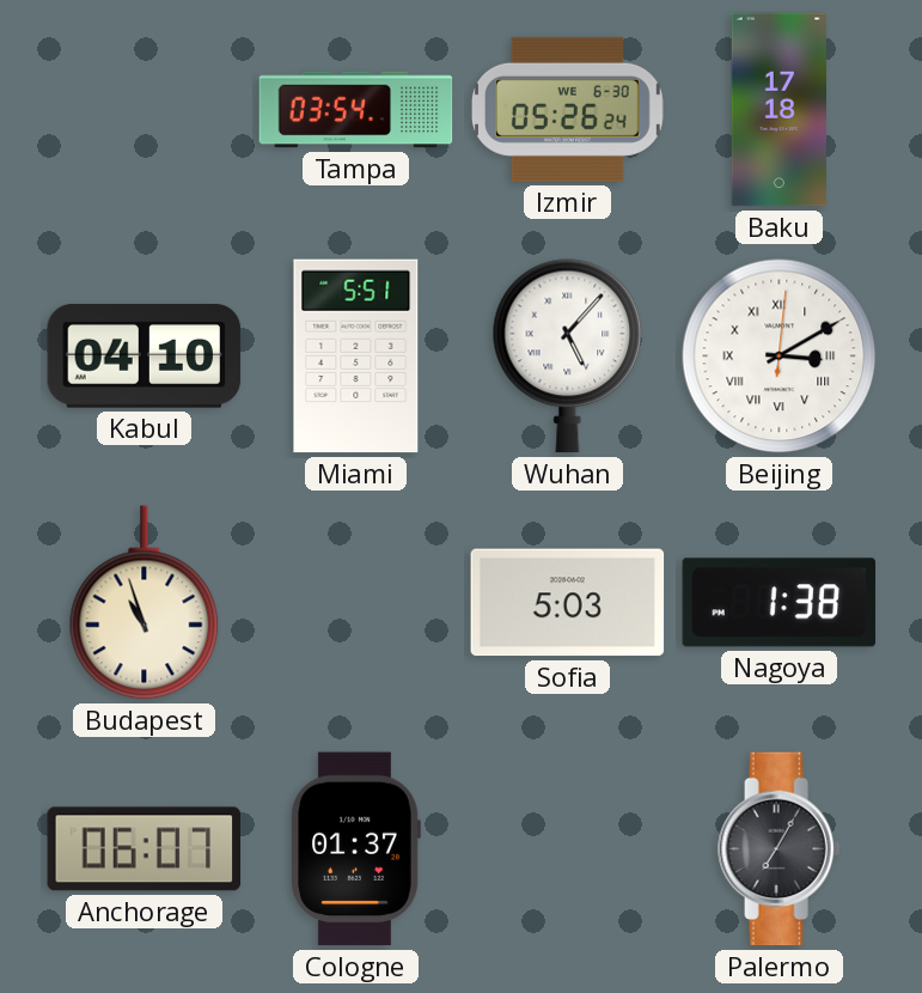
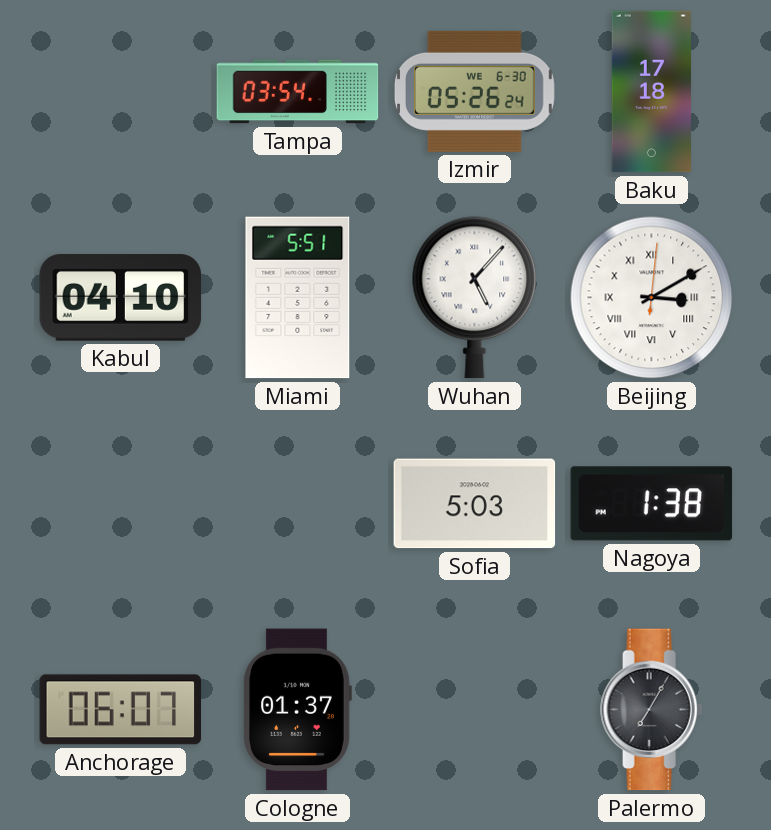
Budapest: 10:57 -> none (145, 603)
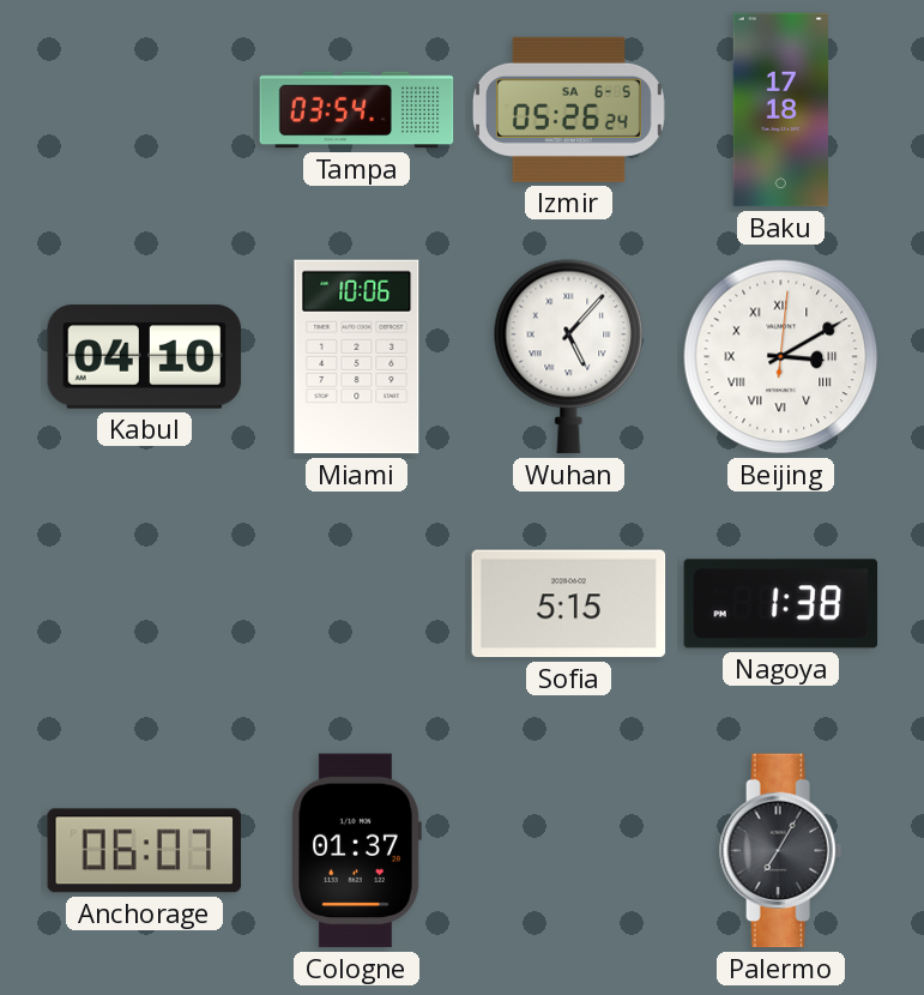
Izmir date: WE 6-30 -> SA 6-5 (568, 109)
Miami: 5:51 -> 10:06 (357, 357)
Sofia: 5:03 -> 5:15 (569, 604)
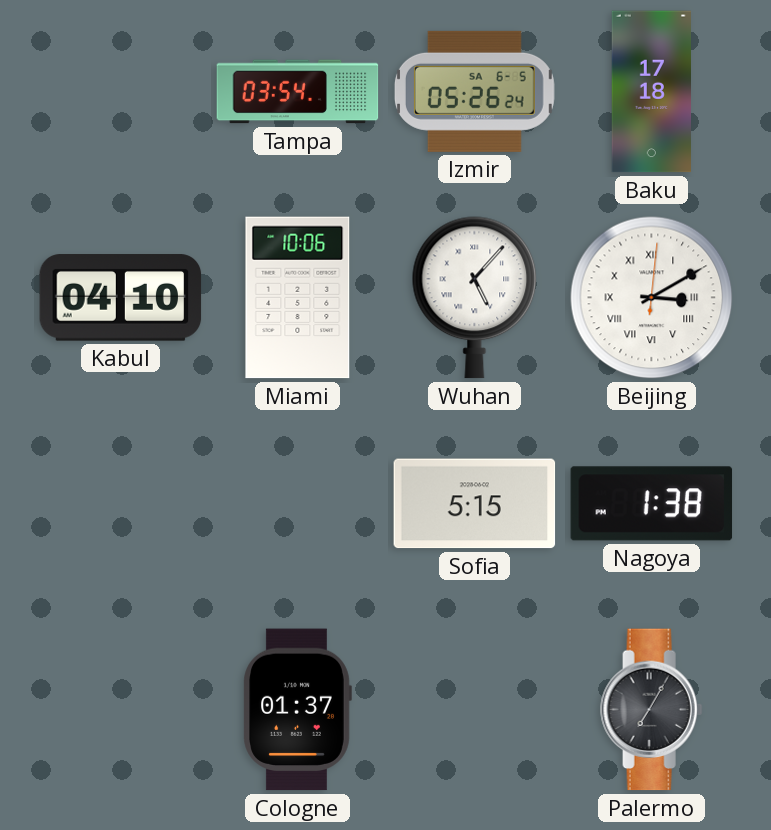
Anchorage: 06:07 -> none (145, 851)
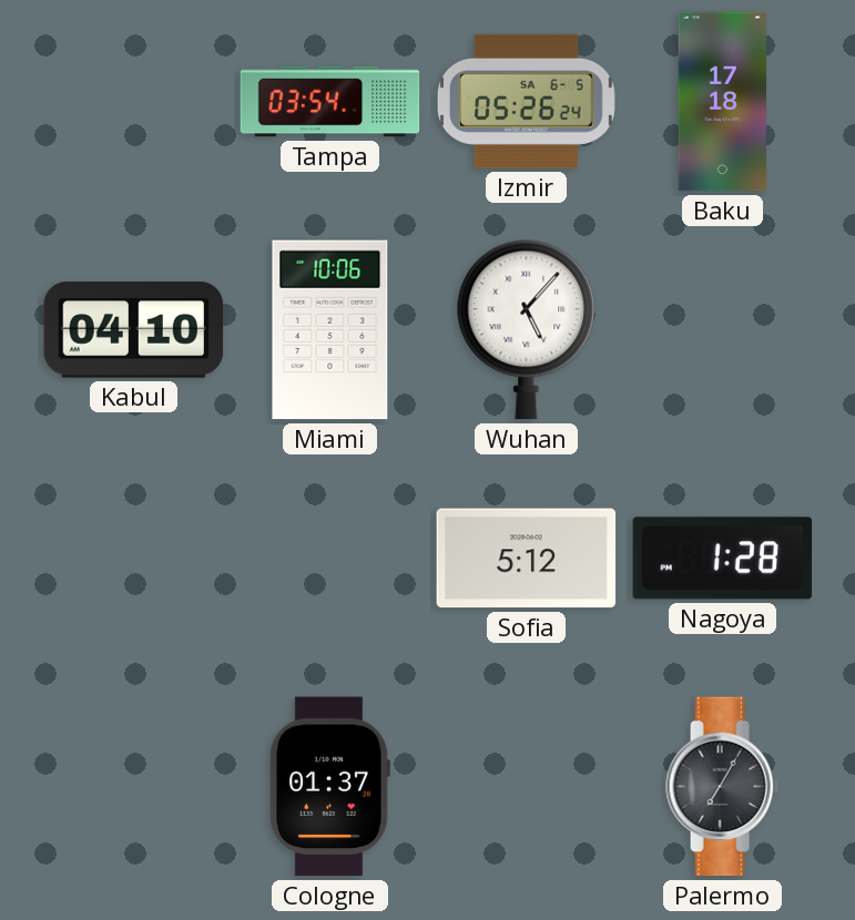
Beijing: 3:10 -> none (652, 298)
Sofia: 5:15 -> 5:12 (527, 559)
Nagoya: 1:38 -> 1:28 (723, 559)
